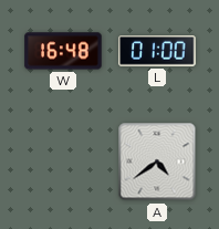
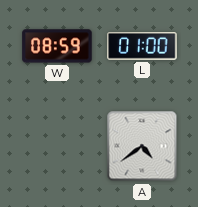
W: 16:48 -> 08:59 (57, 46)
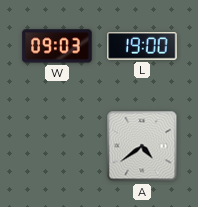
W: 08:59 -> 09:03 (57, 46)
L: 01:00 -> 19:00 (142, 47)
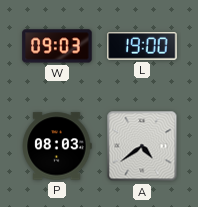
P: none -> 08:03 (57, 146)
